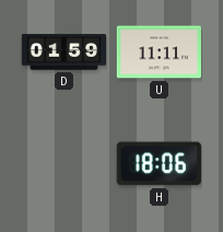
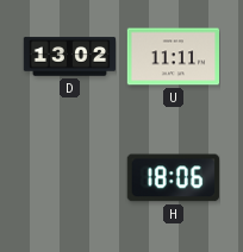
D: 01:59 -> 13:02 (69, 57)
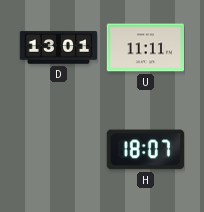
D: 13:02 -> 13:01 (58, 48)
H: 18:06 -> 18:07 (145, 150)
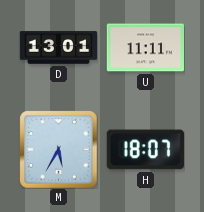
M: none -> 5:35 (58, 149)
